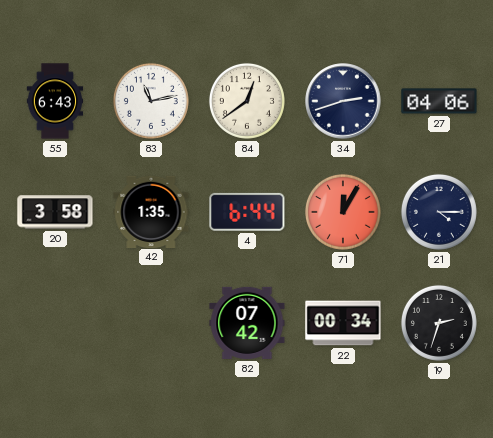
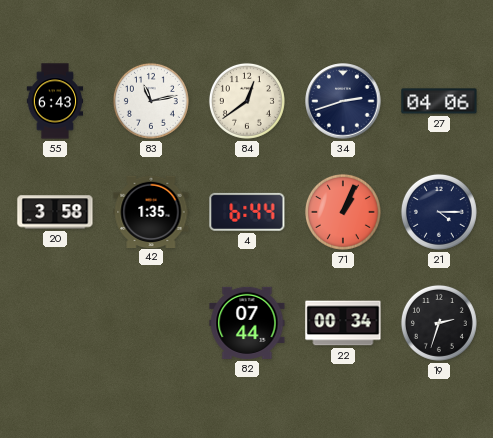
71: 12:05 -> 1:04 (343, 212)
82: 07:42 -> 07:44 (247, 323)
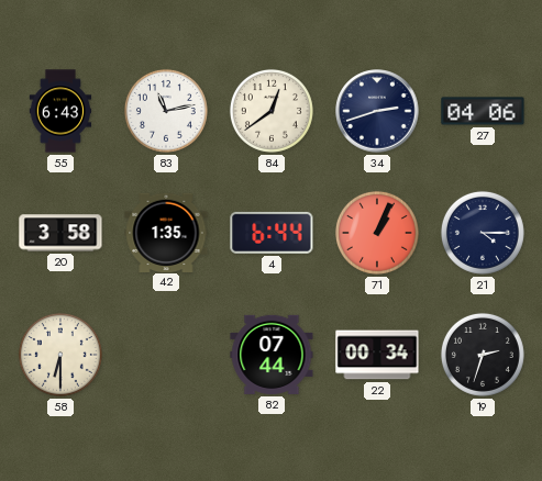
58: none -> 6:30 (60, 355)
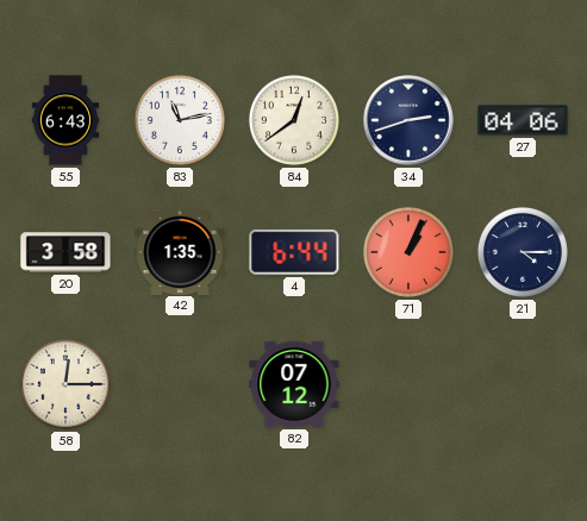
58: 6:30 -> 12:15 (65, 384)
82: 07:44 -> 07:12 (294, 384)
22: 00:34 -> none (377, 355)
19: 2:33 -> none (483, 355)
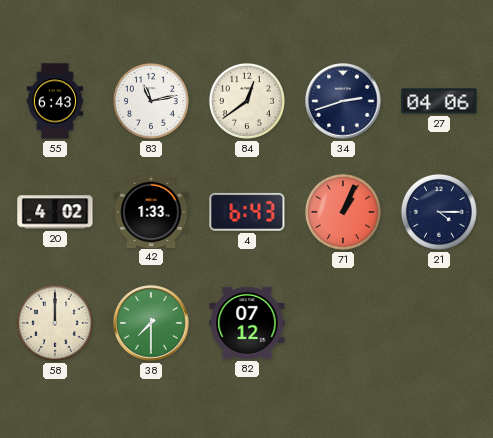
20: 3:58 -> 4:02 (55, 212)
42: 1:35 -> 1:33 (151, 211)
4: 6:44 -> 6:43 (247, 212)
58: 12:15 -> 12:00 (55, 323)
38: none -> 7:30 (151, 323)
